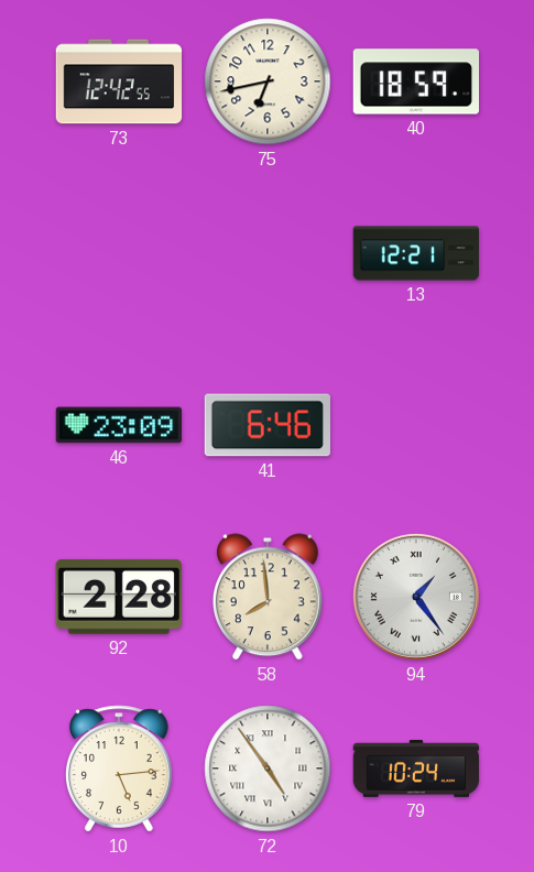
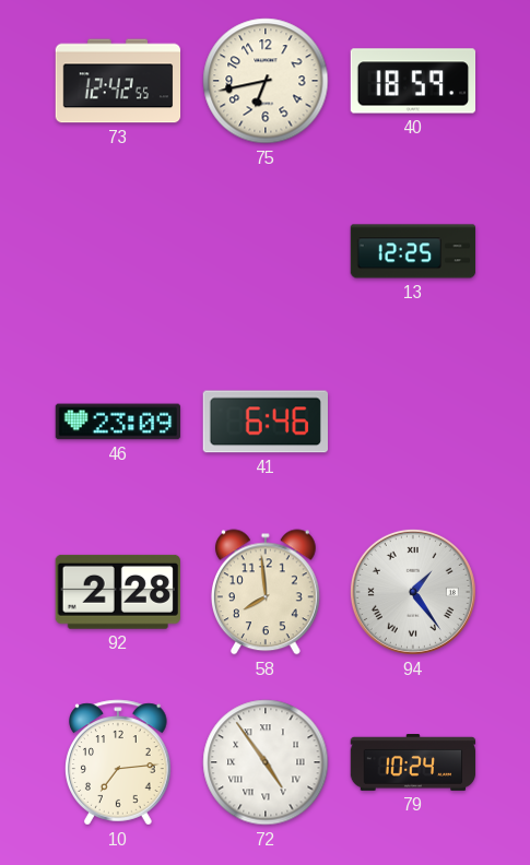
13: 12:21 -> 12:25 (413, 251)
10: 5:14 -> 7:14 (119, 762)
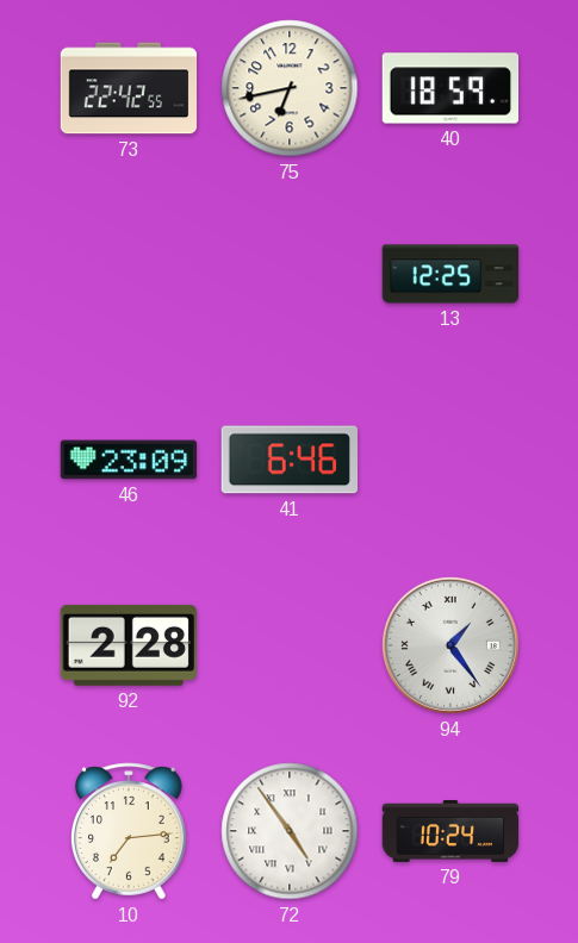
73: 12:42 -> 22:42 (129, 88)
58: 7:59 -> none (266, 592)
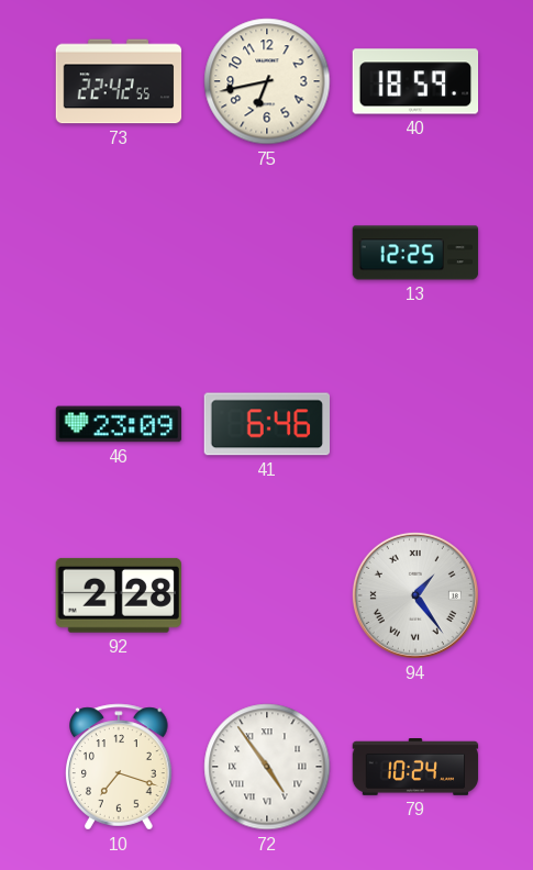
10: 7:14 -> 7:18 (120, 767)
